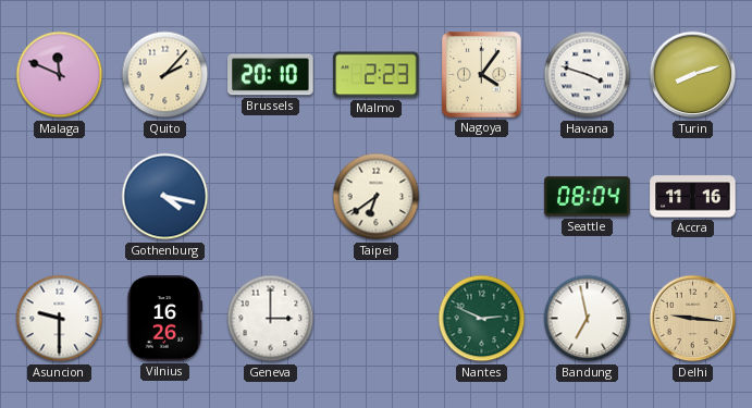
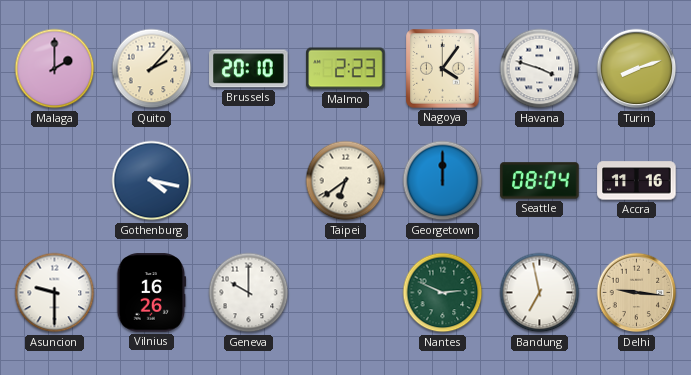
Malaga: 11:49 -> 2:00 (55, 69)
Georgetown: none -> 12:00 (443, 181)
Geneva: 3:00 -> 10:00 (249, 293)
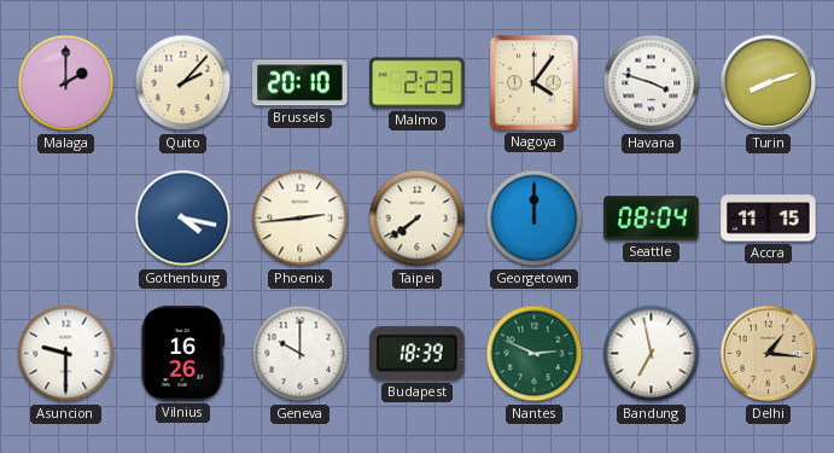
Phoenix: none -> 2:44 (301, 219)
Taipei: 6:39 -> 7:39 (418, 219)
Accra: 11:16 -> 11:15 (769, 219)
Budapest: none -> 18:39 (418, 353)
Delhi: 9:16 -> 1:16 (769, 354)
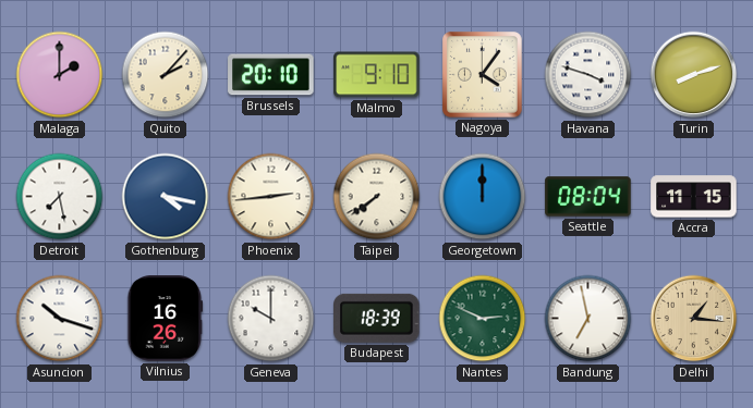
Malmo: 2:23 -> 9:10 (377, 75)
Detroit: none -> 7:28 (60, 197)
Asuncion: 9:30 -> 10:18 (60, 319)
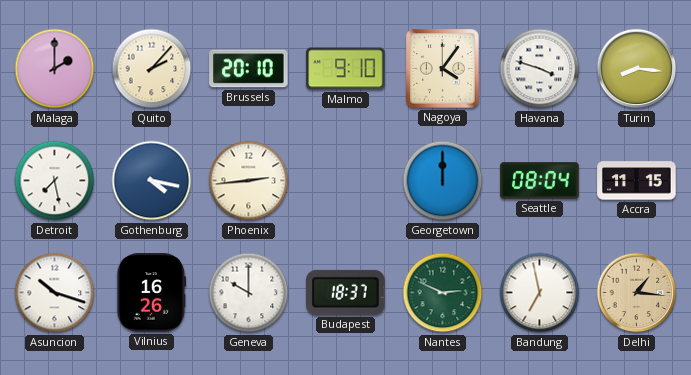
Turin: 8:12 -> 8:16 (637, 69)
Taipei: 7:39 -> none (377, 197)
Budapest: 18:39 -> 18:37 (346, 292)
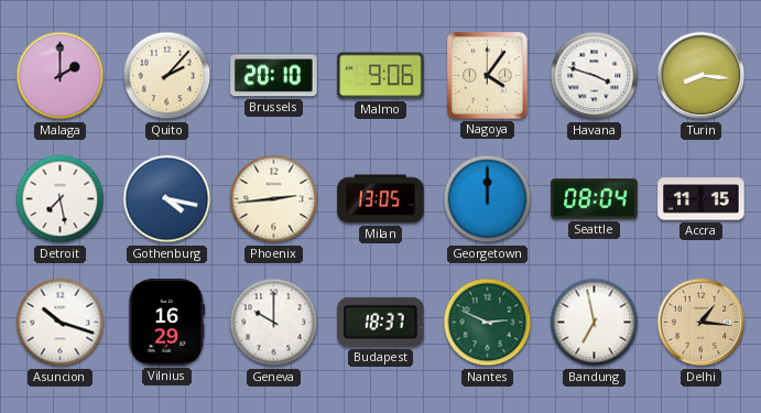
Malmo: 9:10 -> 9:06 (381, 76)
Milan: none -> 13:05 (381, 199)
Vilnius: 16:26 -> 16:29 (167, 323)
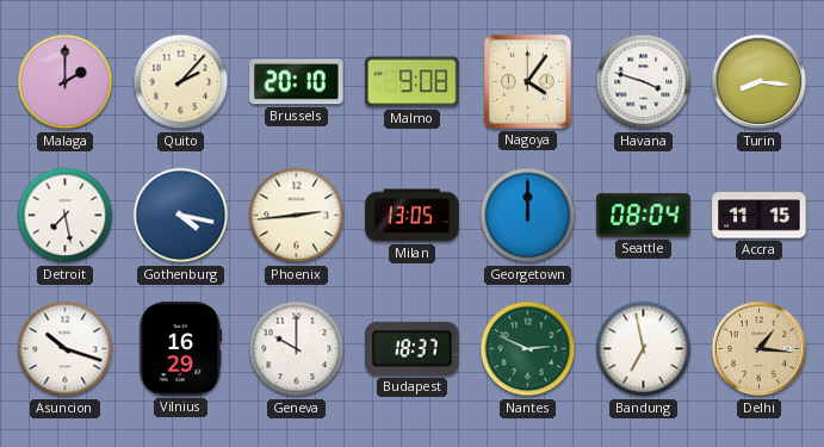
Malmo: 9:06 -> 9:08 (413, 82)
